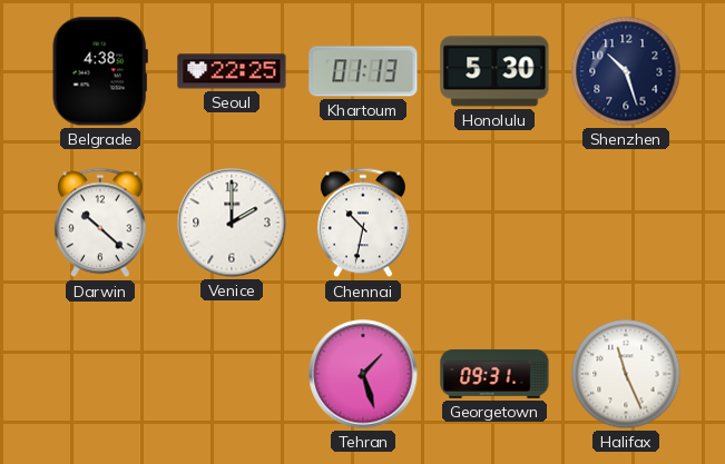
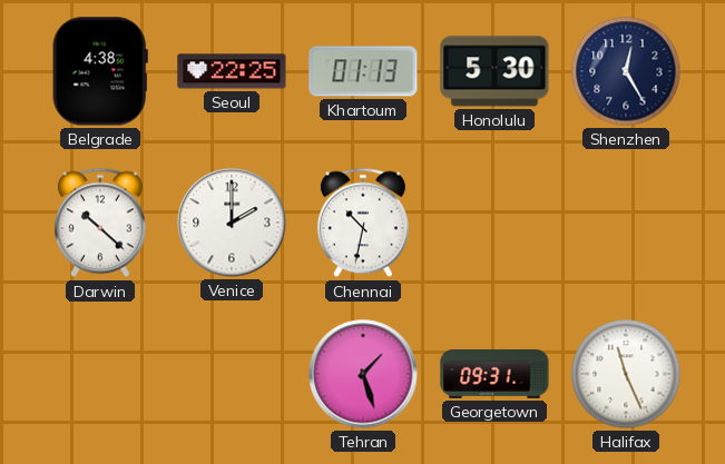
Shenzhen: 10:27 -> 12:25 (626, 71)
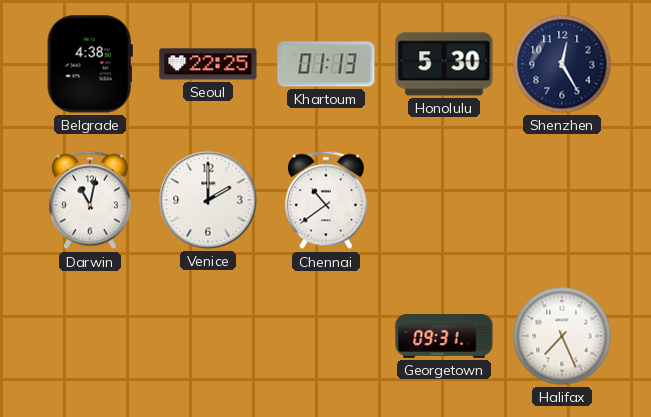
Darwin: 10:22 -> 11:02 (90, 200)
Chennai: 10:32 -> 10:39 (326, 200)
Tehran: 1:27 -> none (363, 374)
Halifax: 11:26 -> 7:26 (562, 336)
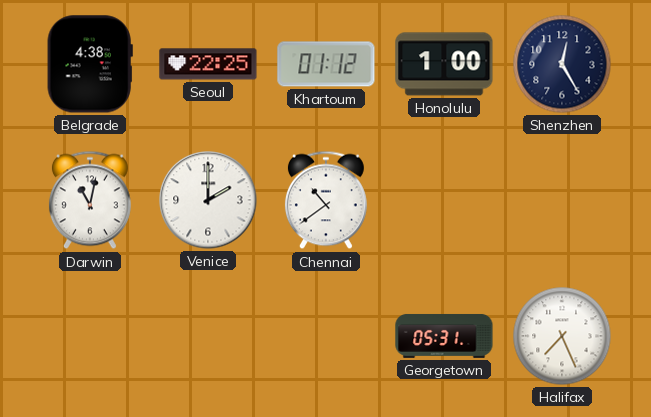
Khartoum: 01:13 -> 01:12 (326, 64)
Honolulu: 5:30 -> 1:00 (444, 64)
Georgetown: 09:31 -> 05:31 (444, 336)
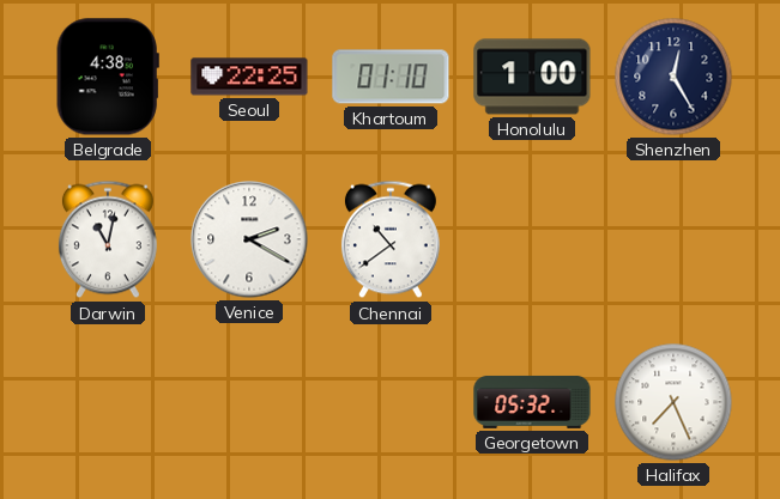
Khartoum: 01:12 -> 01:10 (391, 77)
Venice: 2:00 -> 2:20 (249, 239)
Georgetown: 05:31 -> 05:32 (532, 402)
